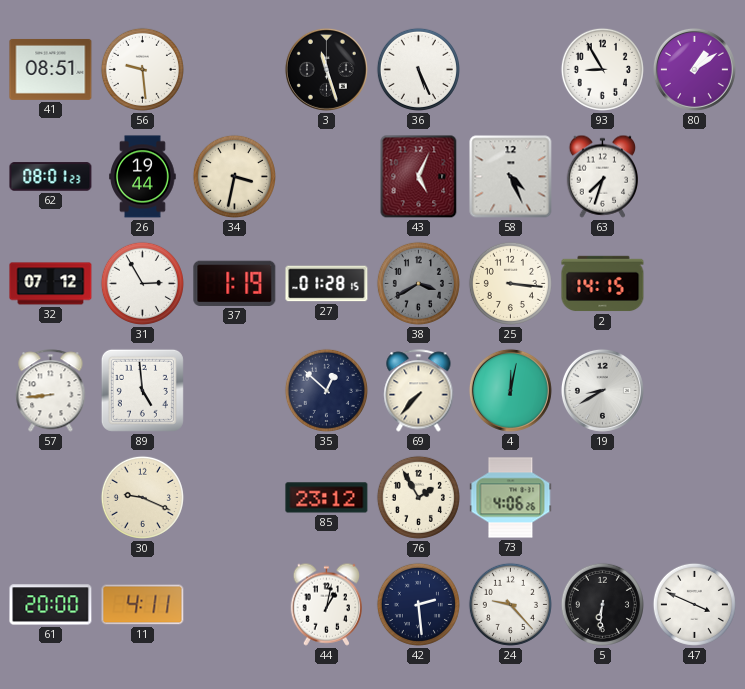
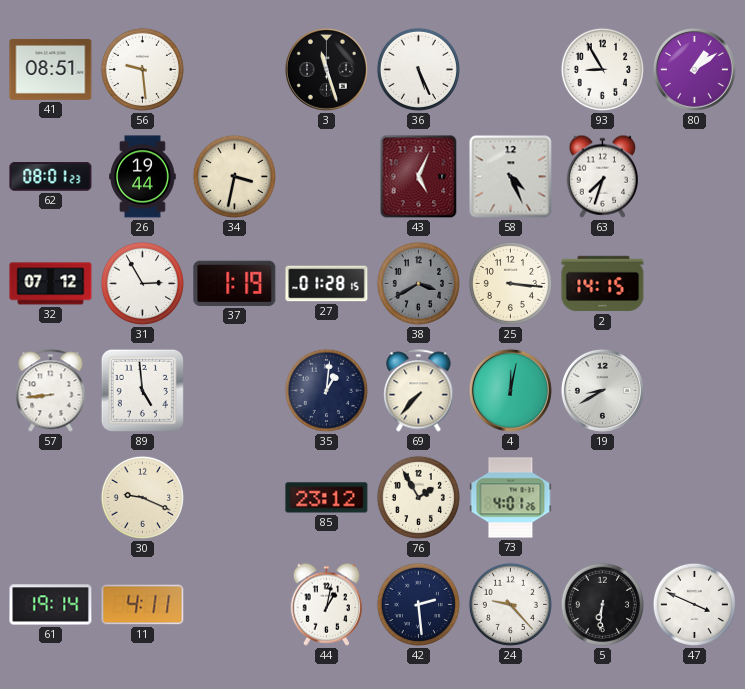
35: 12:52 -> 1:01 (326, 390)
73: 4:06 -> 4:01 (511, 498)
61: 20:00 -> 19:14 (51, 605)
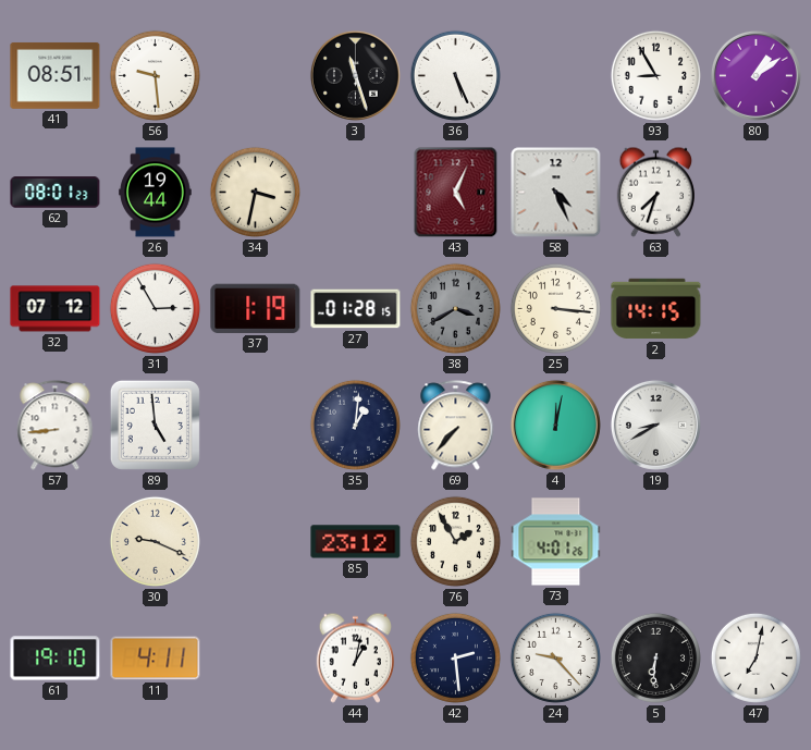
61: 19:14 -> 19:10 (56, 659)
47: 3:49 -> 7:02 (755, 657)
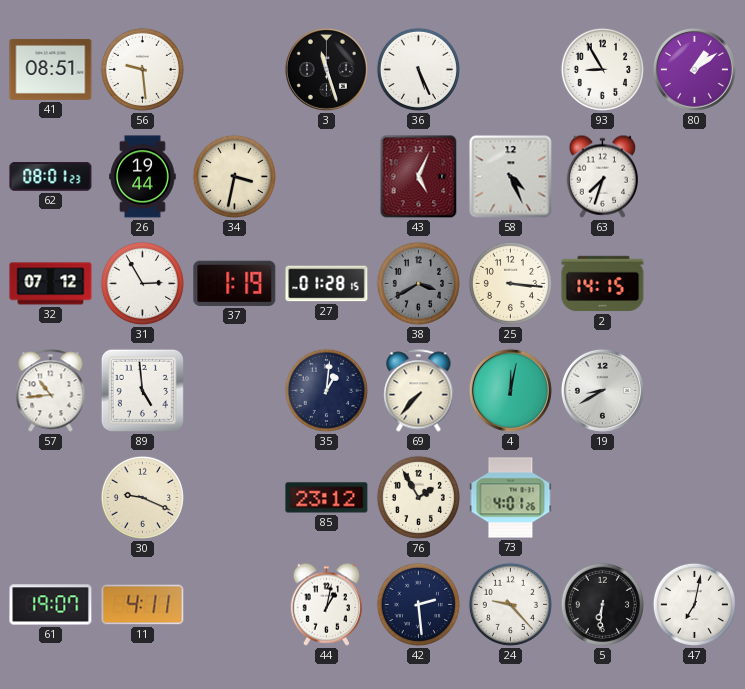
57: 8:44 -> 10:44 (51, 391)
61: 19:10 -> 19:07 (51, 605)
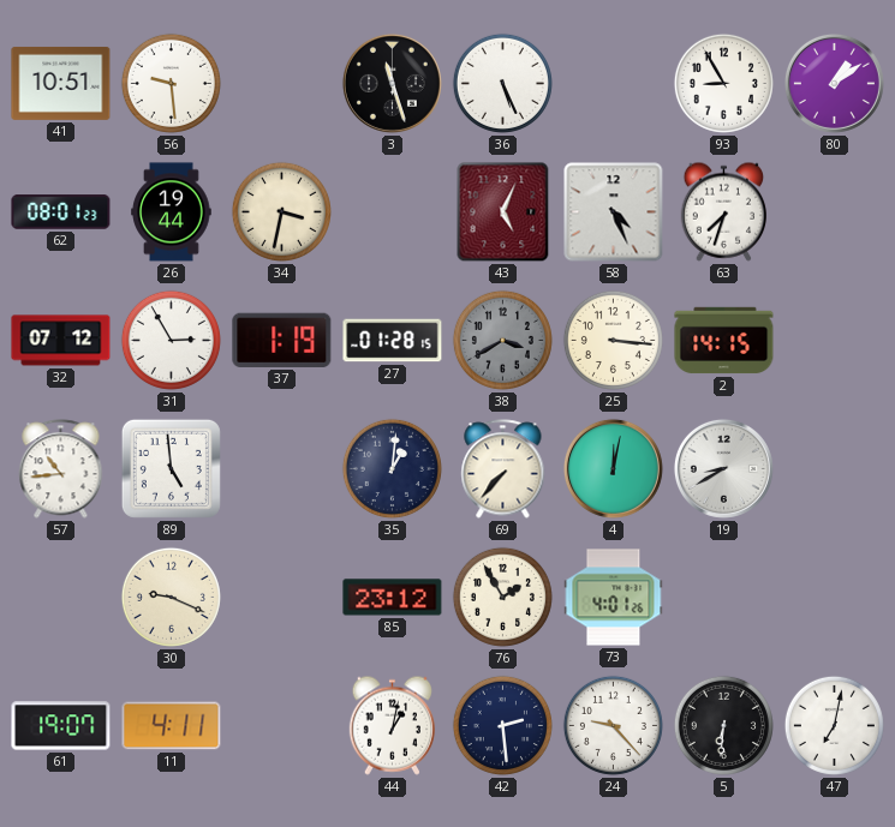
41: 08:51 -> 10:51 (61, 83)
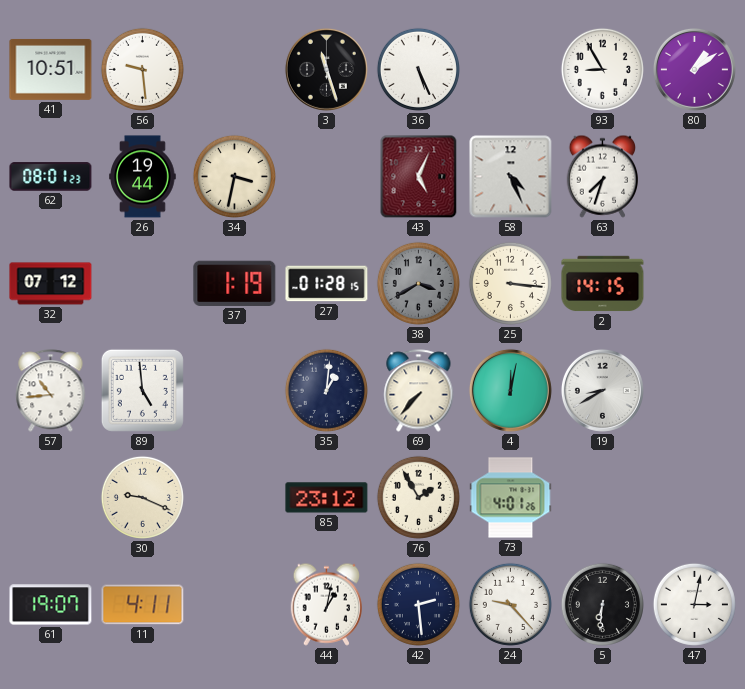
31: 2:55 -> none (171, 340)
47: 7:02 -> 3:02 (694, 604)
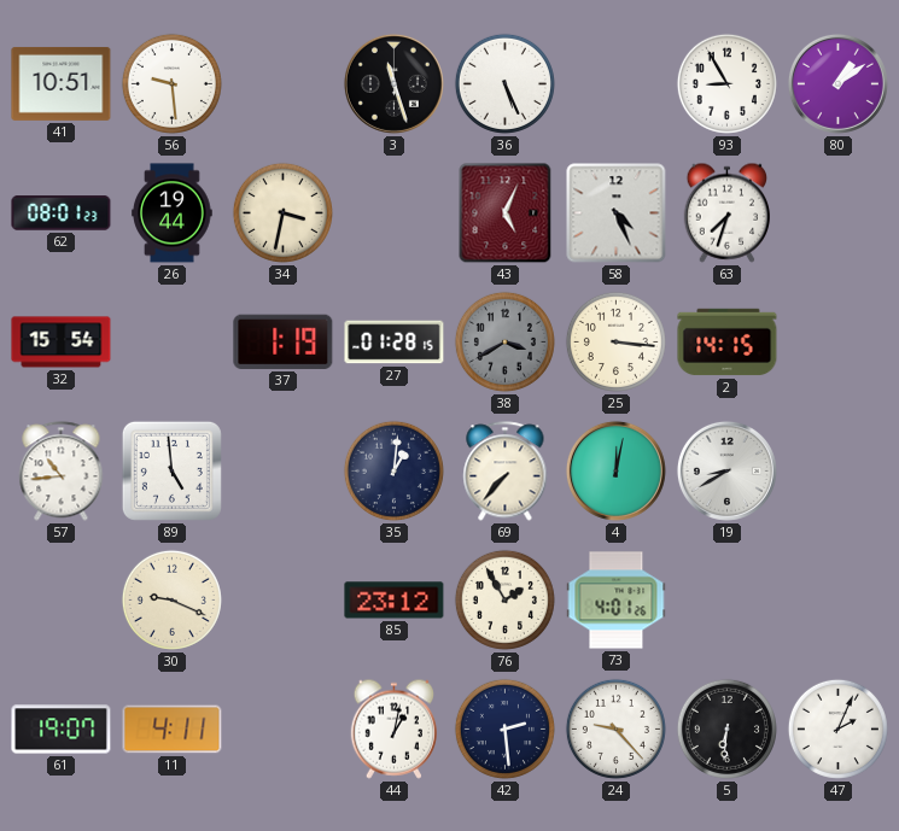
32: 07:12 -> 15:54 (62, 343)
47: 3:02 -> 2:04 (837, 728)
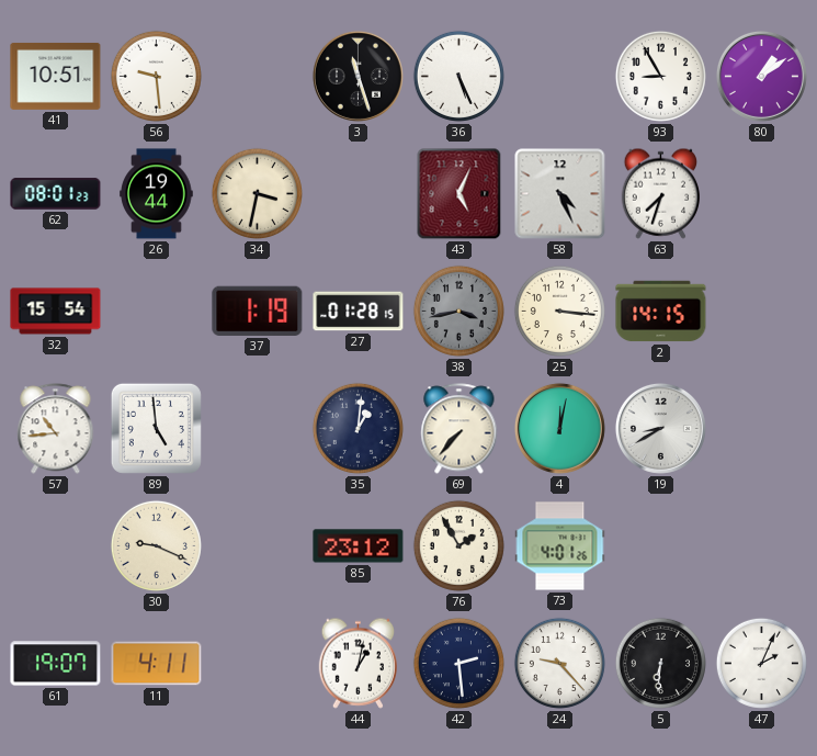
38: 3:40 -> 3:43 (458, 311)
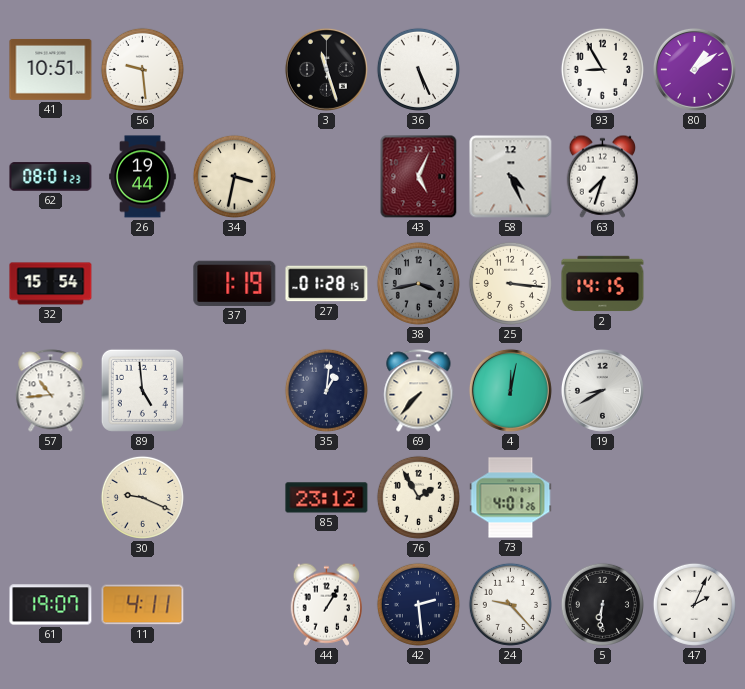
44: 1:02 -> 1:05 (326, 604)
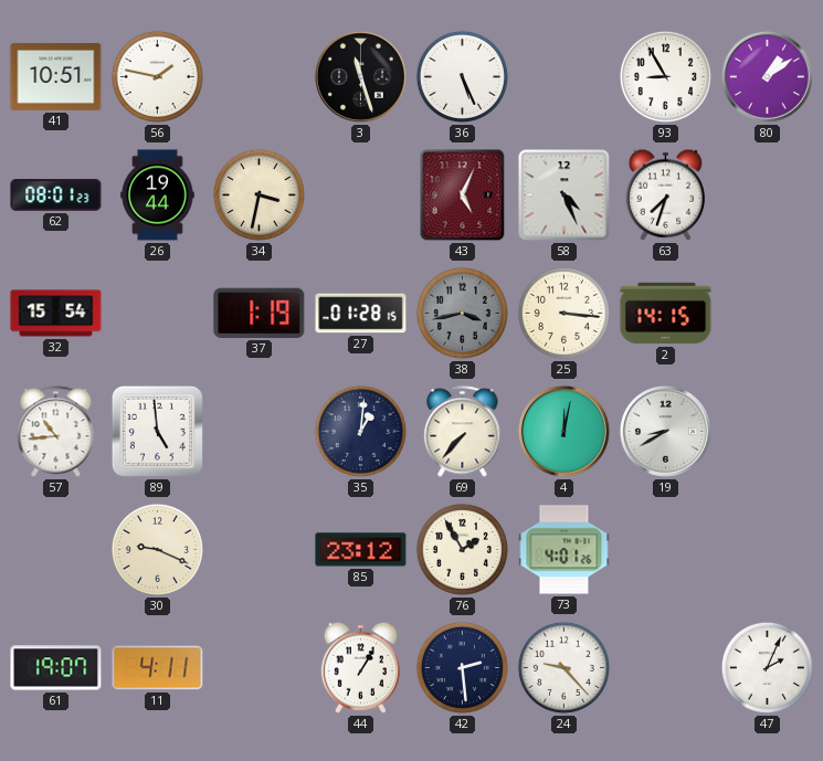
56: 9:29 -> 1:47 (157, 76)
5: 6:31 -> none (602, 604)
